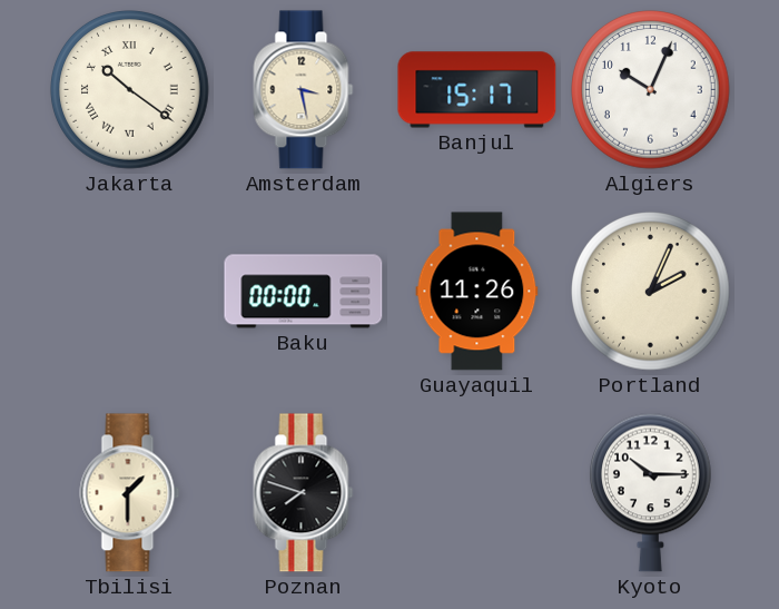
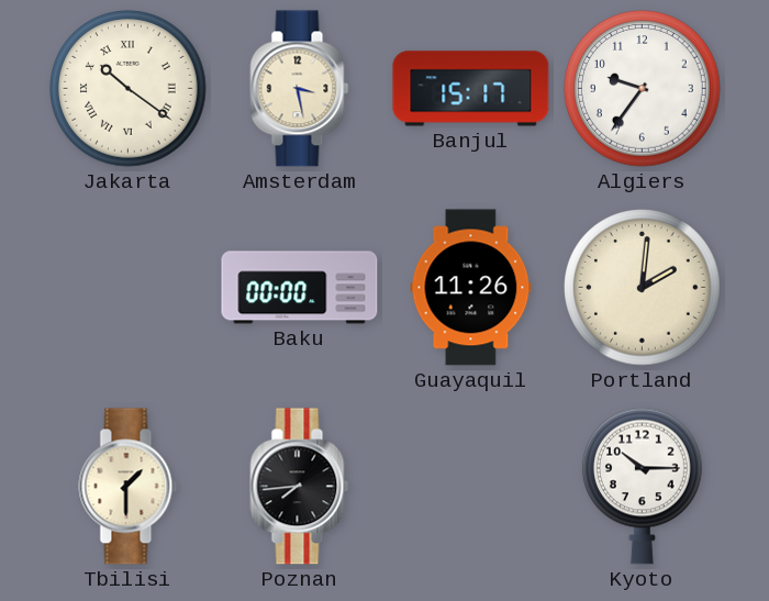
Algiers: 10:04 -> 9:36 (643, 89)
Portland: 2:04 -> 2:01 (643, 288)
Poznan: 7:48 -> 7:44 (300, 487)
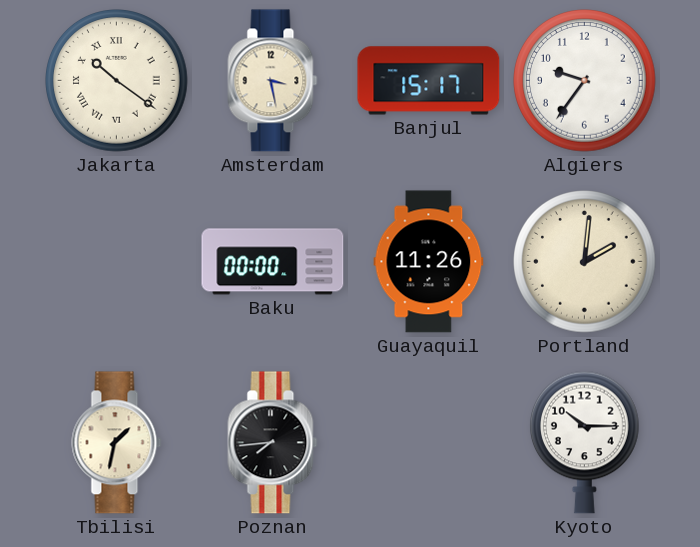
Tbilisi: 1:30 -> 1:32 (117, 443)
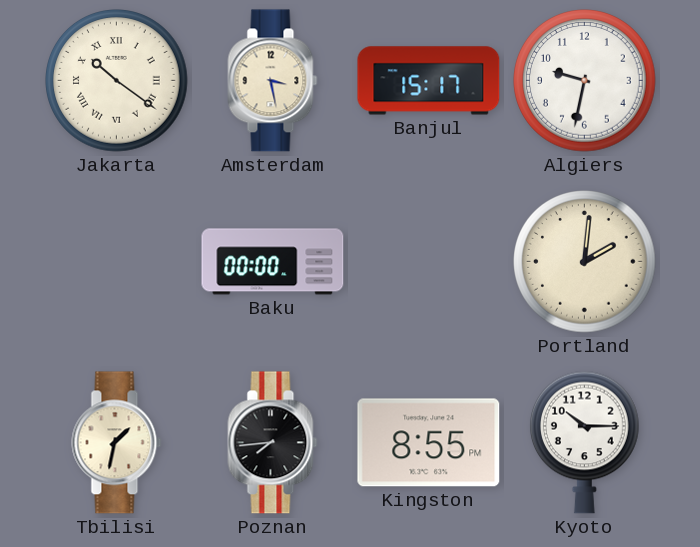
Algiers: 9:36 -> 9:32 (585, 81)
Guayaquil: 11:26 -> none (429, 262)
Kingston: none -> 8:55 (429, 443)
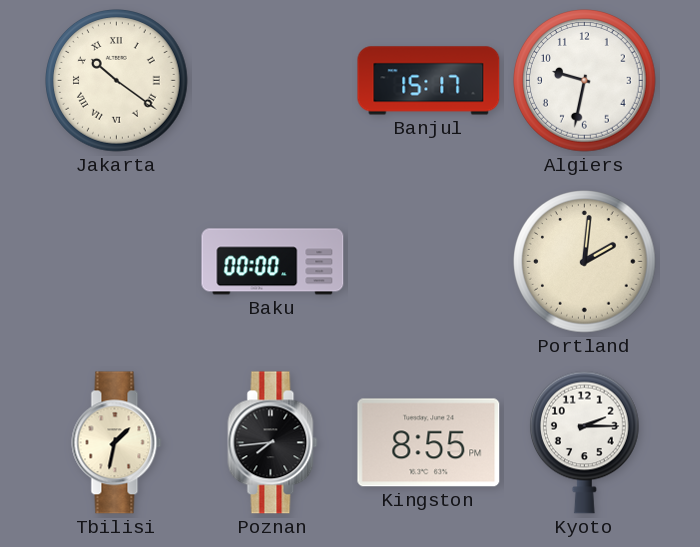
Amsterdam: 3:28 -> none (273, 81)
Kyoto: 10:15 -> 2:15 (584, 442)
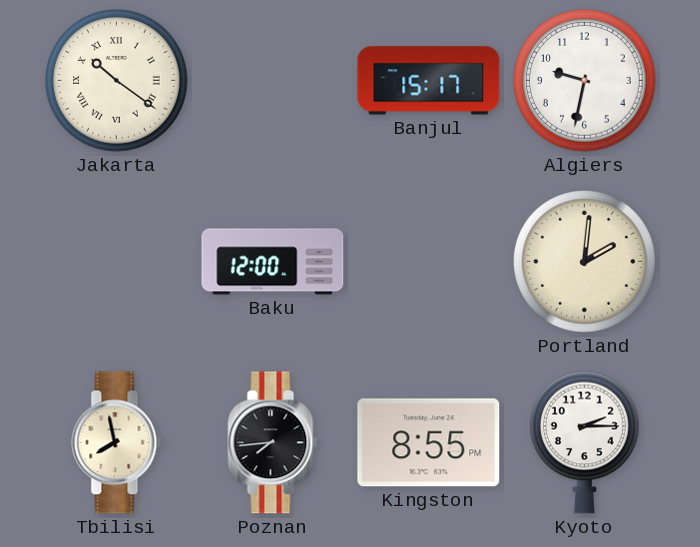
Baku: 00:00 -> 12:00 (273, 262)
Tbilisi: 1:32 -> 7:58 (117, 443)
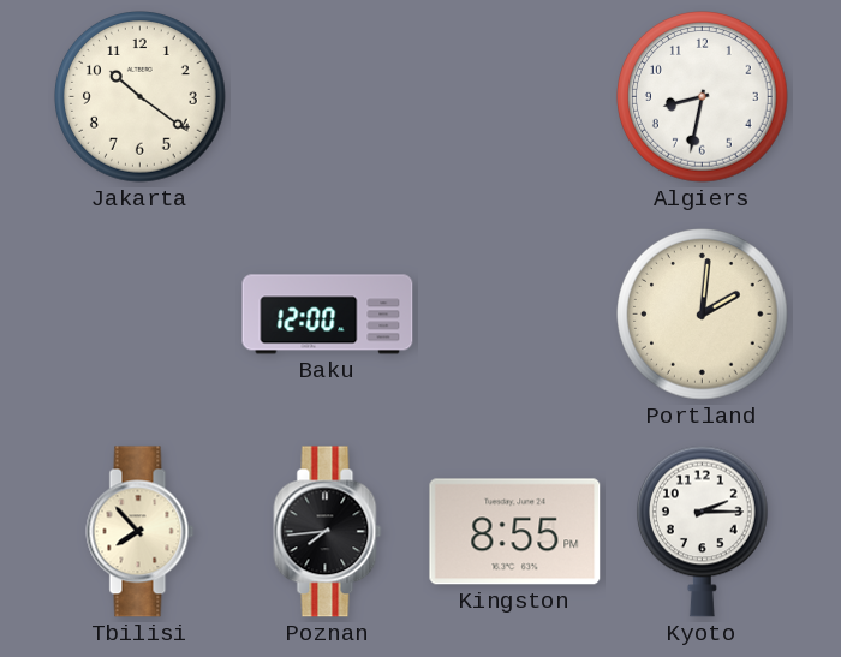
Jakarta numerals: Roman -> Arabic (141, 97)
Banjul: 15:17 -> none (429, 81)
Algiers: 9:32 -> 8:32 (703, 97)
Tbilisi: 7:58 -> 7:53 (141, 532)
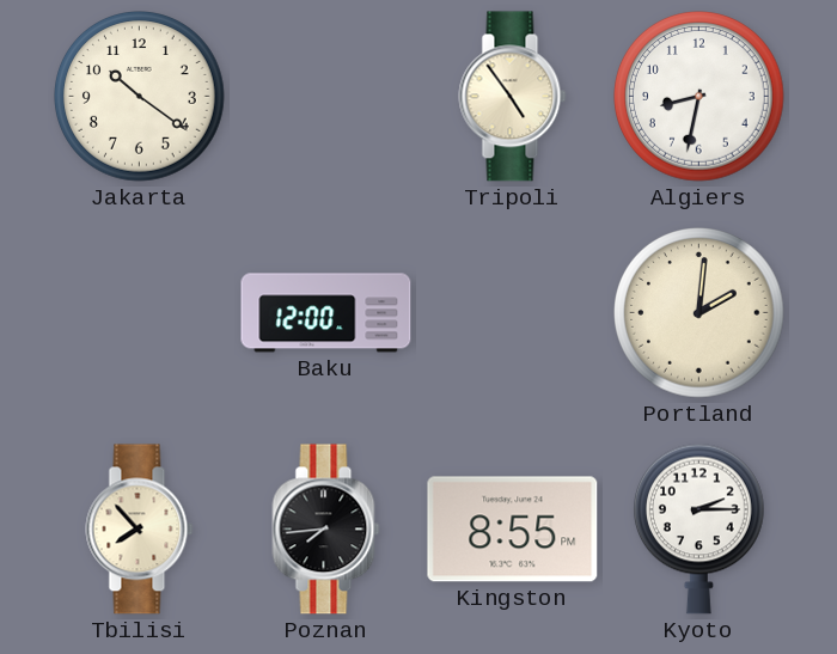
Tripoli: none -> 4:54 (513, 97)
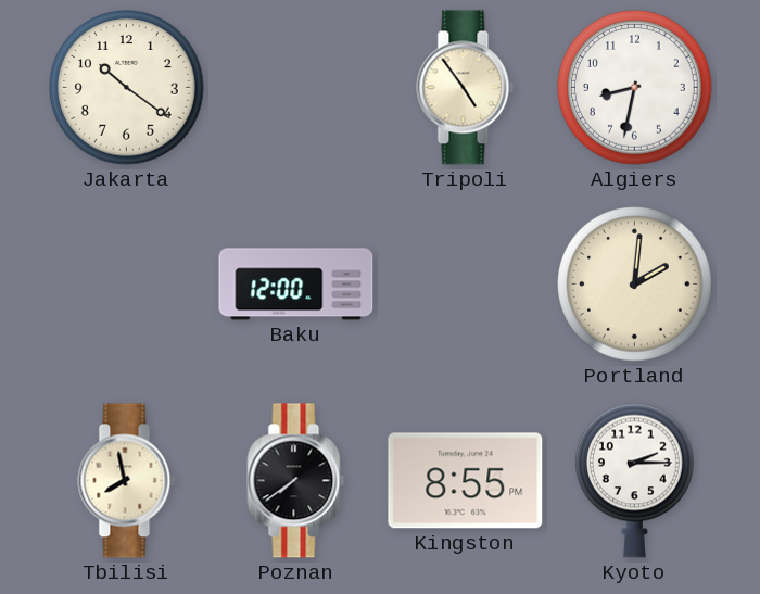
Tbilisi: 7:53 -> 7:58 (127, 481)
Poznan: 7:44 -> 7:39 (296, 481)
